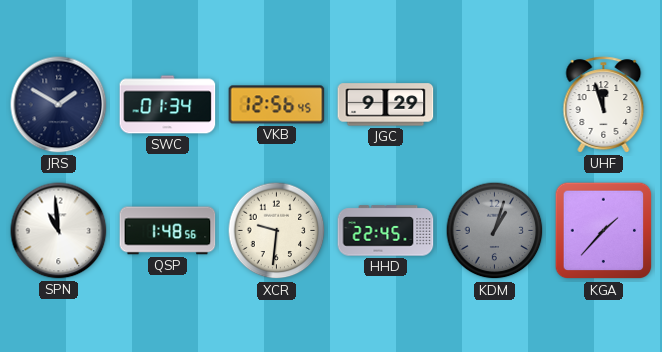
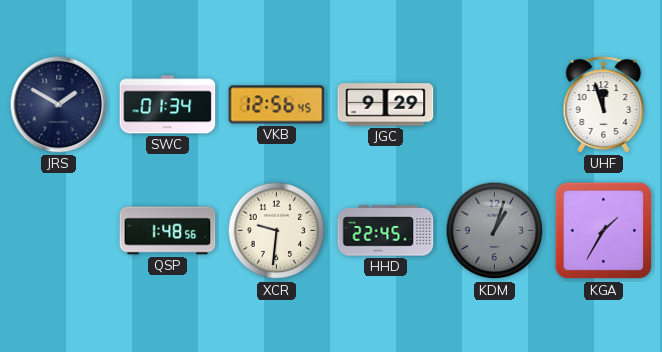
SPN: 10:59 -> none (59, 231)
KGA: 1:37 -> 1:35 (604, 231)
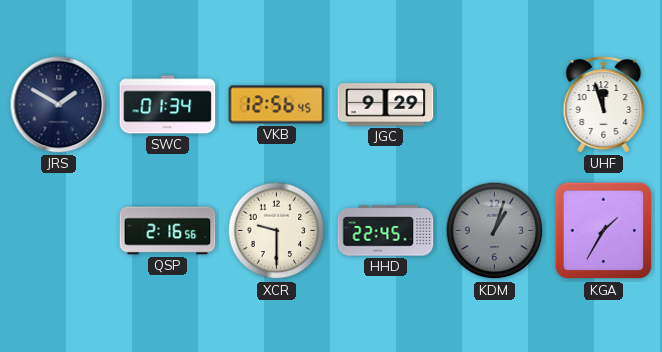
QSP: 1:48 -> 2:16 (168, 231)
XCR: 9:31 -> 9:30 (277, 231)
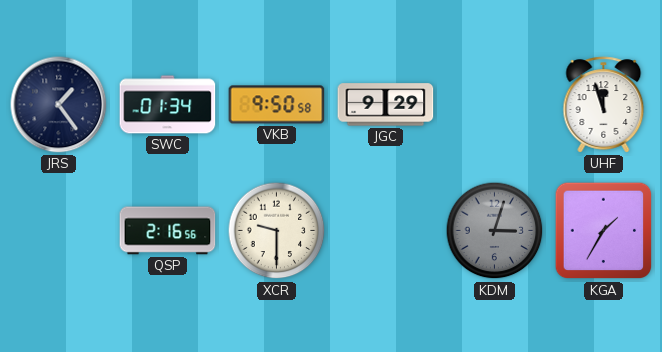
JRS: 1:50 -> 1:24 (59, 105)
VKB: 12:56 -> 9:50 (277, 105)
HHD: 22:45 -> none (386, 231)
KDM: 1:03 -> 3:03 (495, 231)
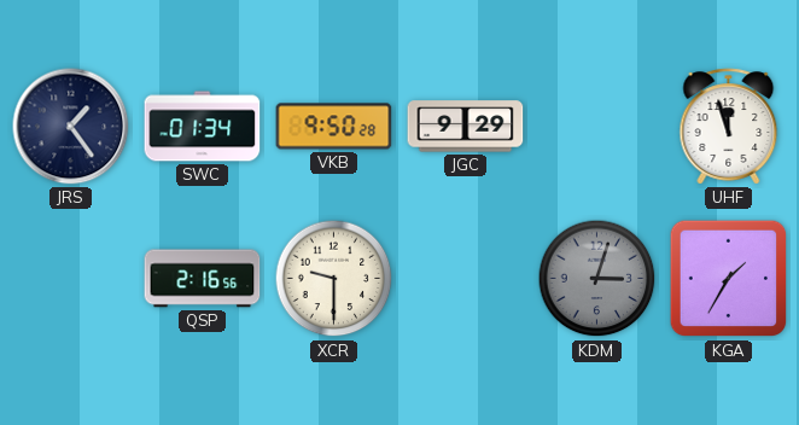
VKB: 9:50:58 -> 9:50:28 (334, 127)
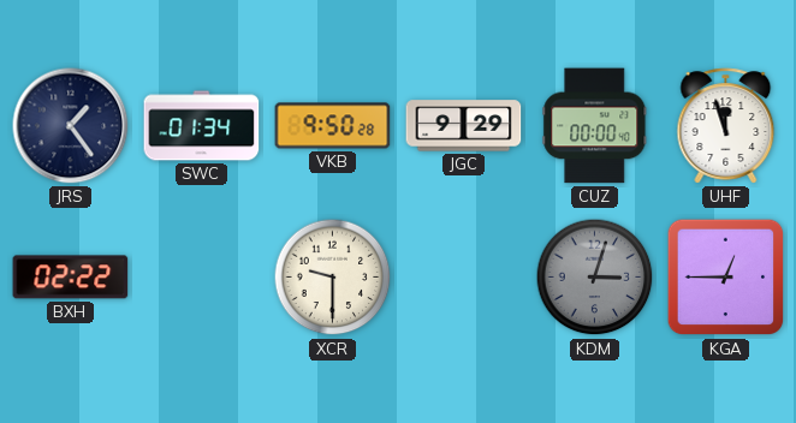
CUZ: none -> 00:00 (595, 126)
BXH: none -> 02:22 (71, 278)
QSP: 2:16 -> none (203, 279)
KGA: 1:35 -> 12:45 (726, 278)
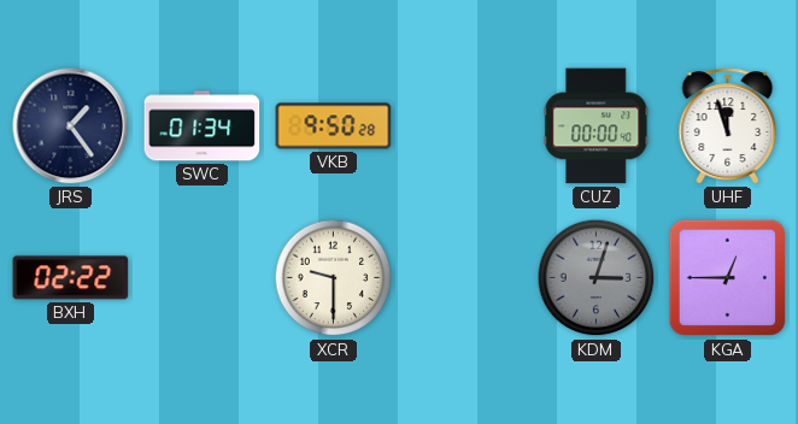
JGC: 9:29 -> none (464, 126)
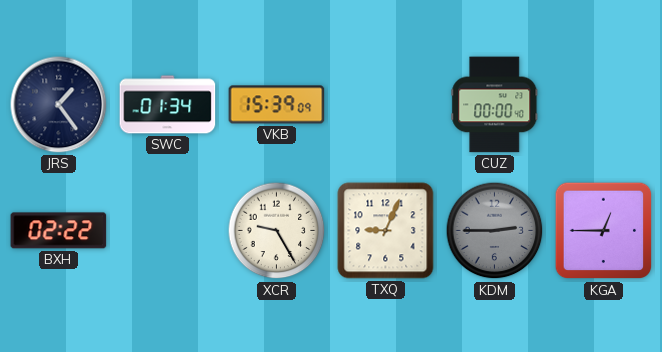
VKB: 9:50 -> 15:39 (277, 105)
UHF: 11:57 -> none (728, 126)
XCR: 9:30 -> 9:25 (277, 231)
TXQ: none -> 9:04 (386, 231)
KDM: 3:03 -> 2:45 (495, 231)
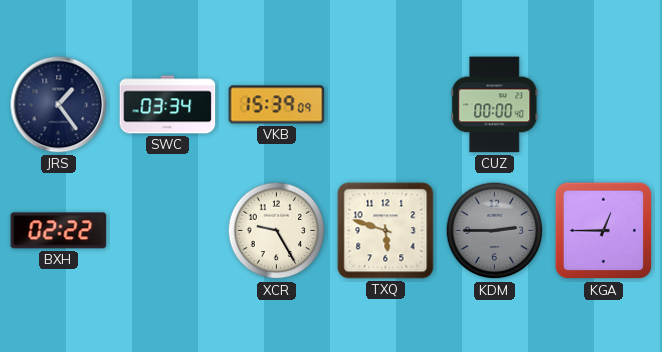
SWC: 01:34 -> 03:34 (168, 105)
TXQ: 9:04 -> 5:48 (386, 231)
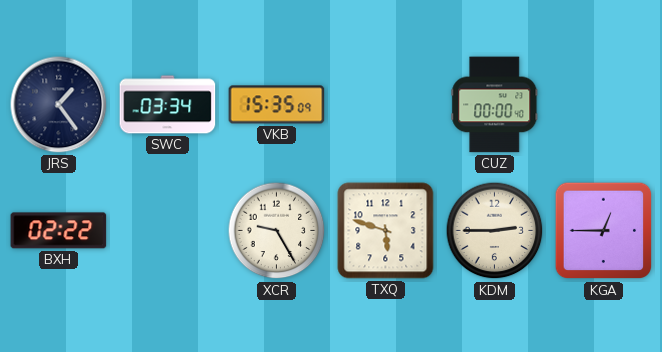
VKB: 15:39 -> 15:35 (277, 105)
KDM dial: grey -> cream (495, 231)
